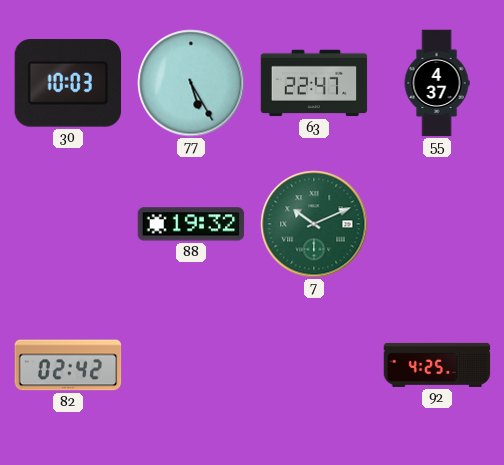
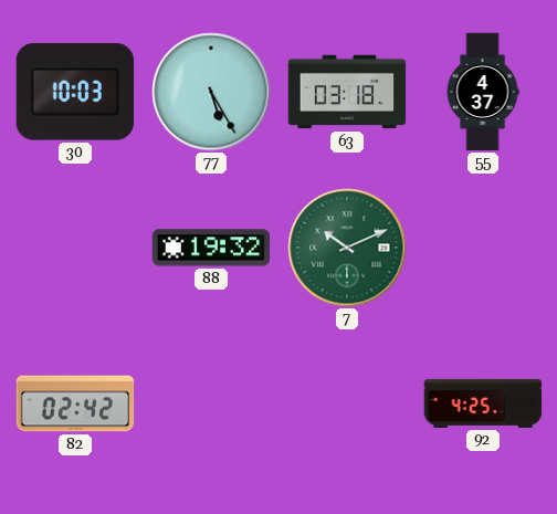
63: 22:47 -> 03:18 (347, 92)
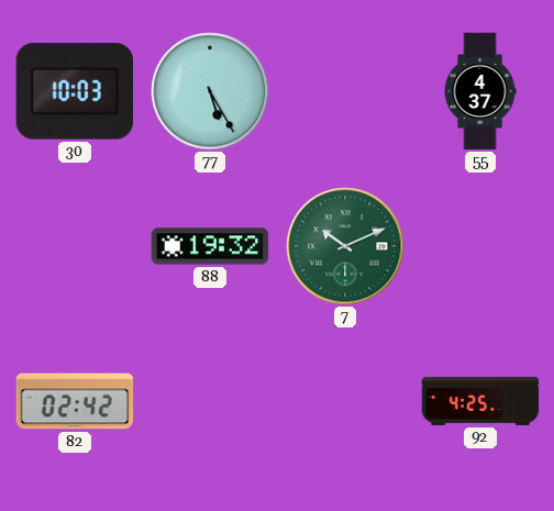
63: 03:18 -> none (347, 92)
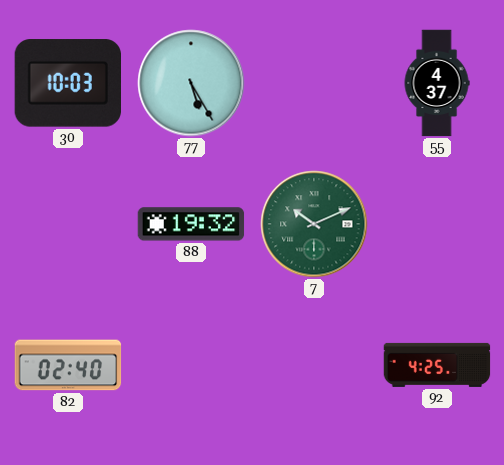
82: 02:42 -> 02:40 (68, 365)
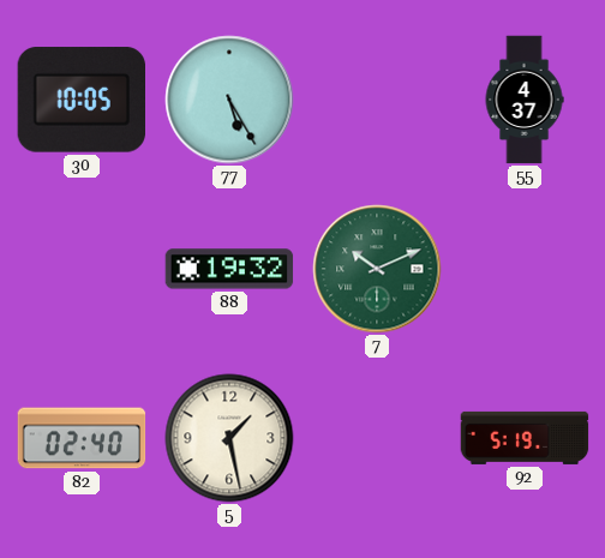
30: 10:03 -> 10:05 (80, 100)
5: none -> 1:28 (229, 438)
92: 4:25 -> 5:19 (525, 438)
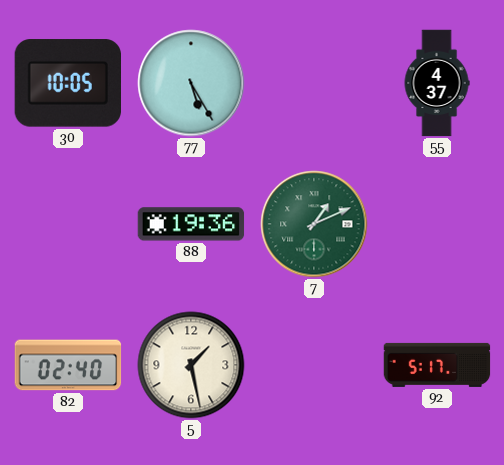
88: 19:32 -> 19:36 (191, 224)
7: 10:11 -> 1:11 (314, 224)
92: 5:19 -> 5:17 (437, 365)
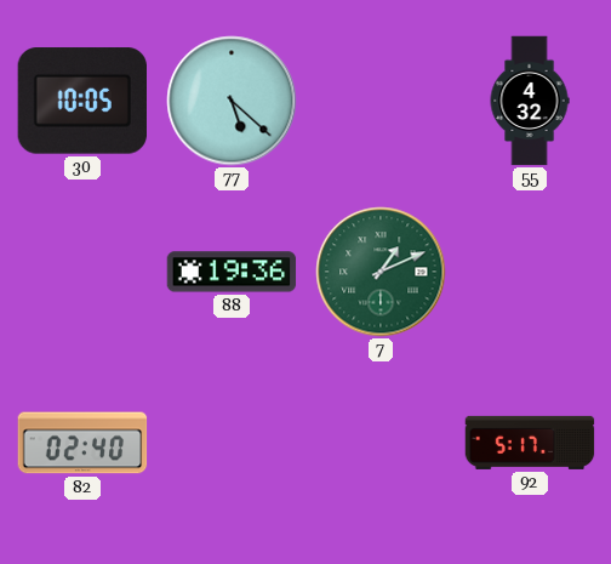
77: 5:25 -> 5:22 (232, 101)
55: 4:37 -> 4:32 (530, 101)
5: 1:28 -> none (191, 365)
